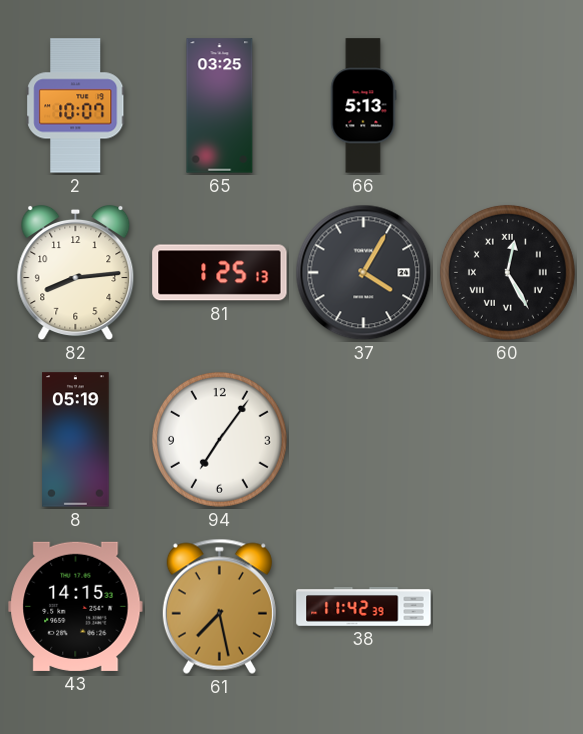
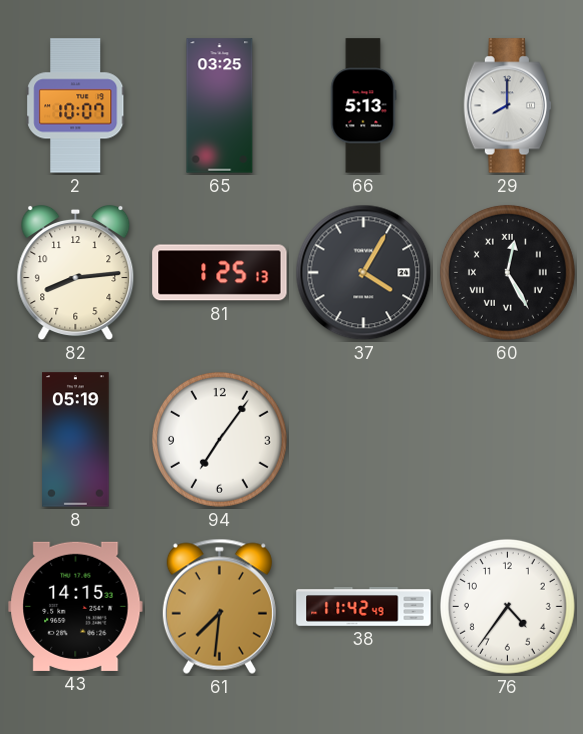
29: none -> 8:00 (507, 106)
61: 7:28 -> 7:31 (219, 606)
38: 11:42:39 -> 11:42:49 (364, 607)
76: none -> 4:36 (507, 606)
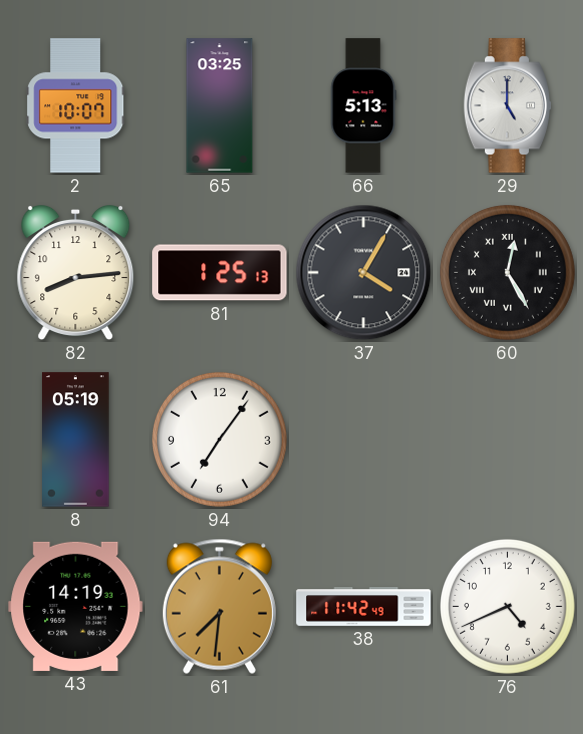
29: 8:00 -> 5:00 (507, 106)
43: 14:15 -> 14:19 (76, 606)
76: 4:36 -> 4:41 (507, 606)
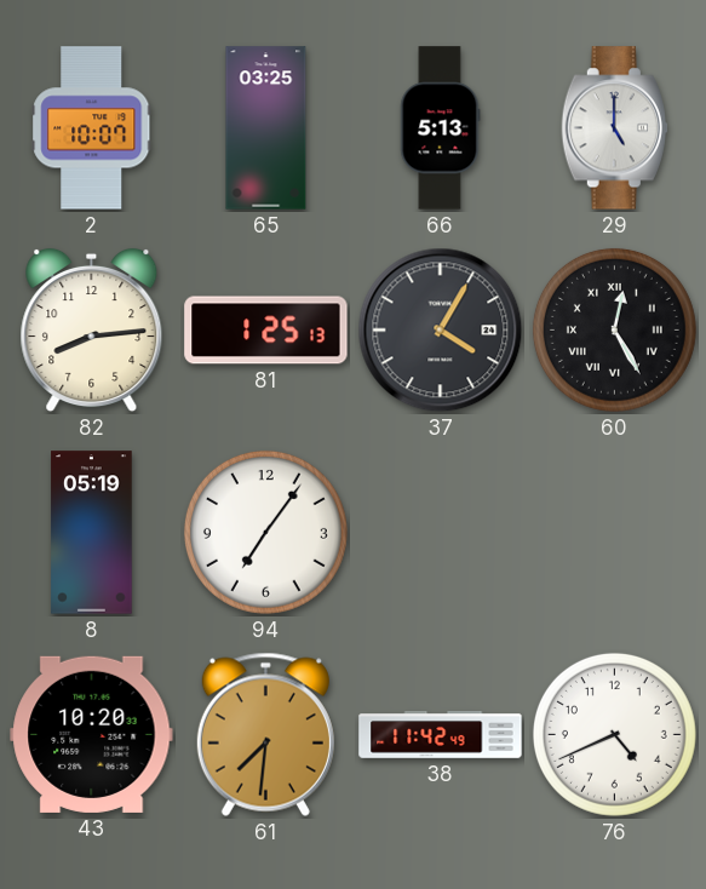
43: 14:19 -> 10:20 (92, 734)
